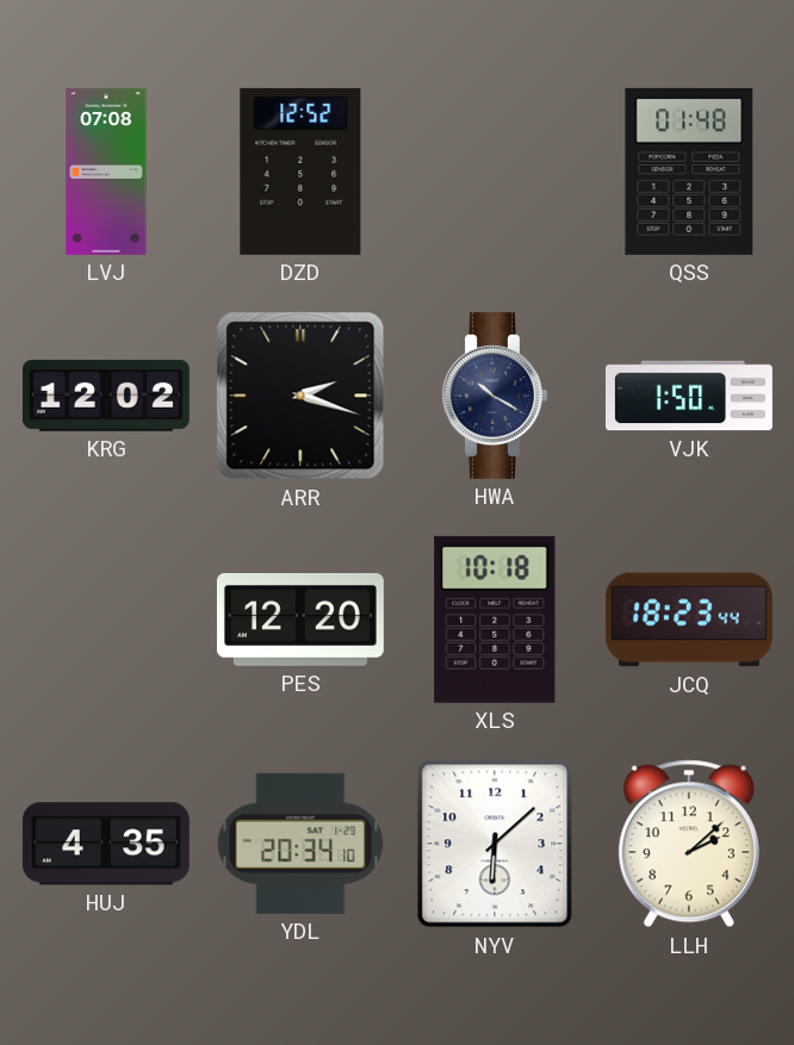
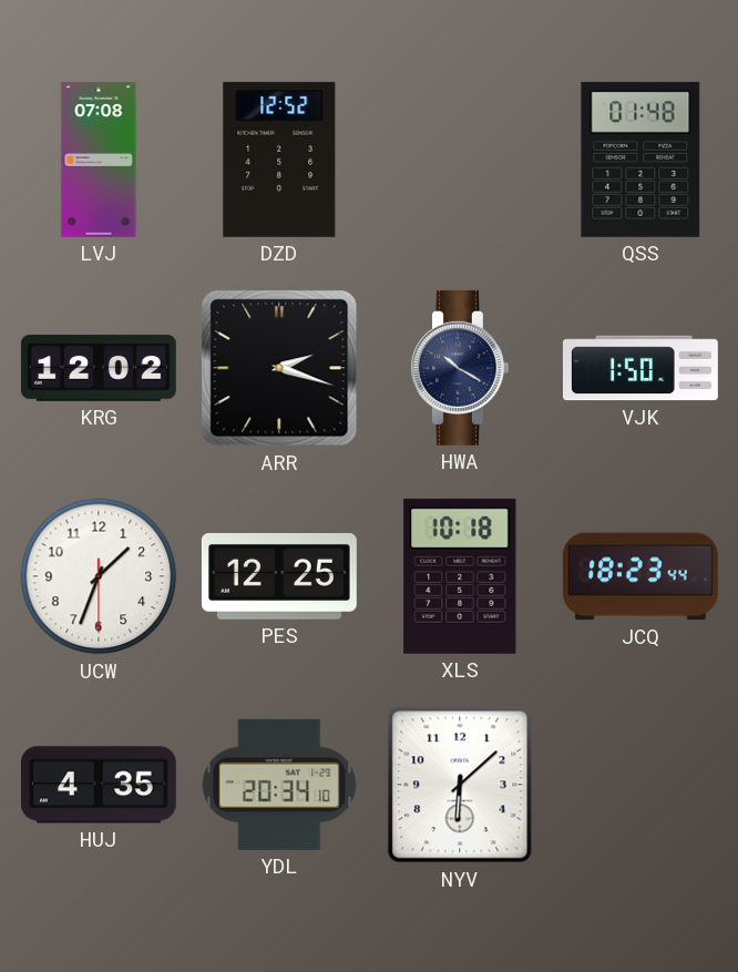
UCW: none -> 1:33 (99, 576)
PES: 12:20 -> 12:25 (279, 576)
LLH: 2:08 -> none (689, 844)
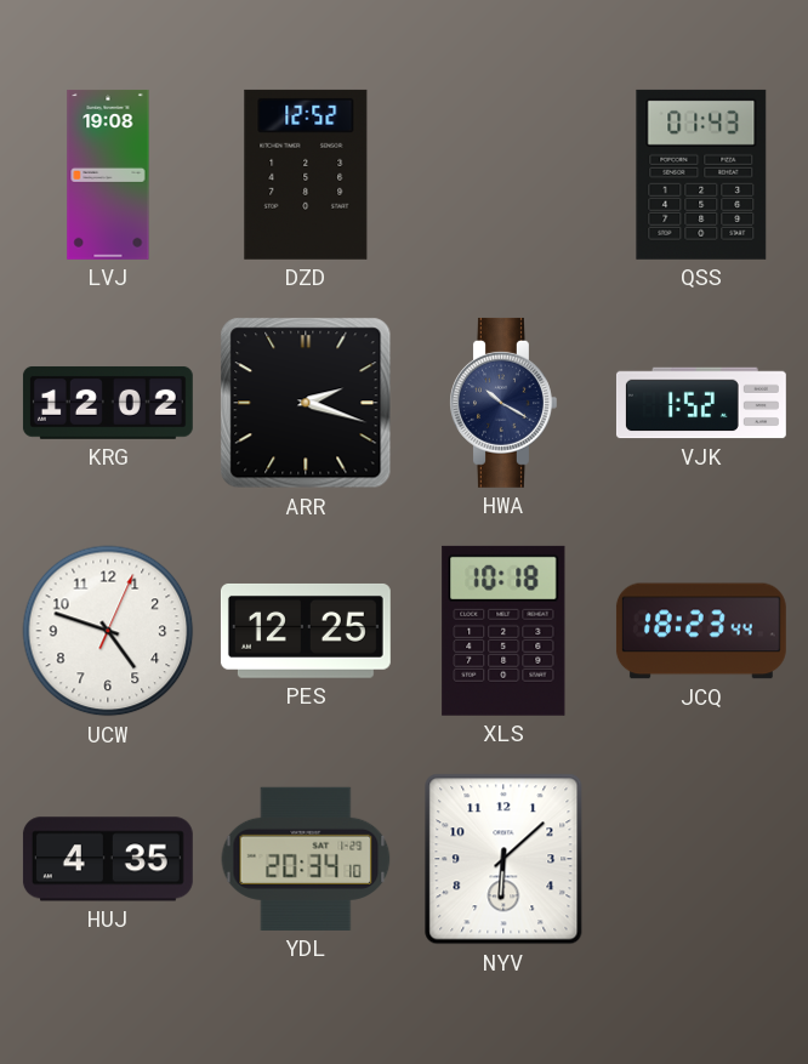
LVJ: 07:08 -> 19:08 (108, 175)
QSS: 01:48 -> 01:43 (701, 175)
VJK: 1:50 -> 1:52 (701, 403)
UCW: 1:33 -> 4:48 (108, 631)
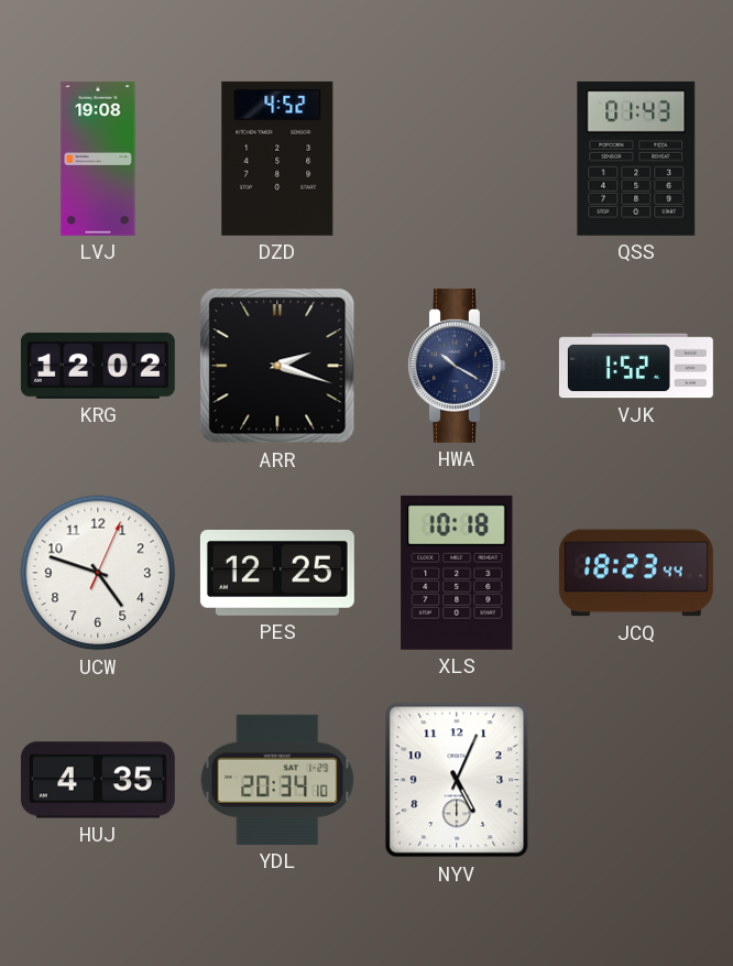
DZD: 12:52 -> 4:52 (277, 159)
NYV: 6:08 -> 5:04 (457, 780)
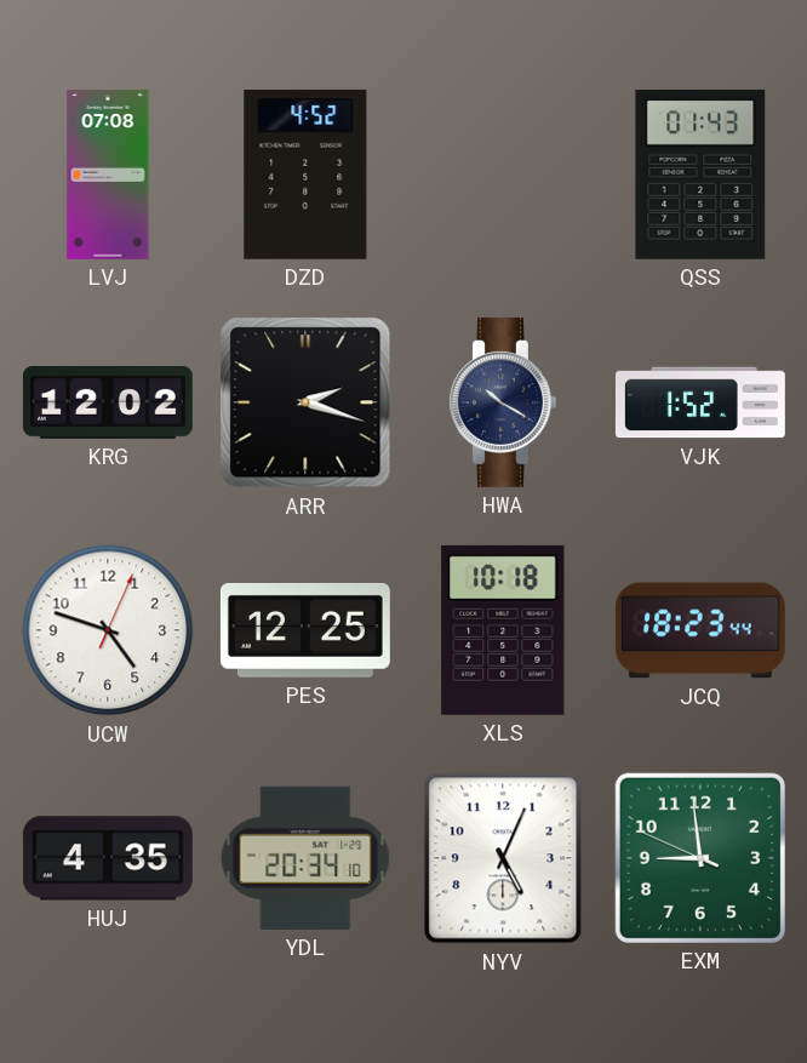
LVJ: 19:08 -> 07:08 (108, 175)
EXM: none -> 8:58 (700, 858)
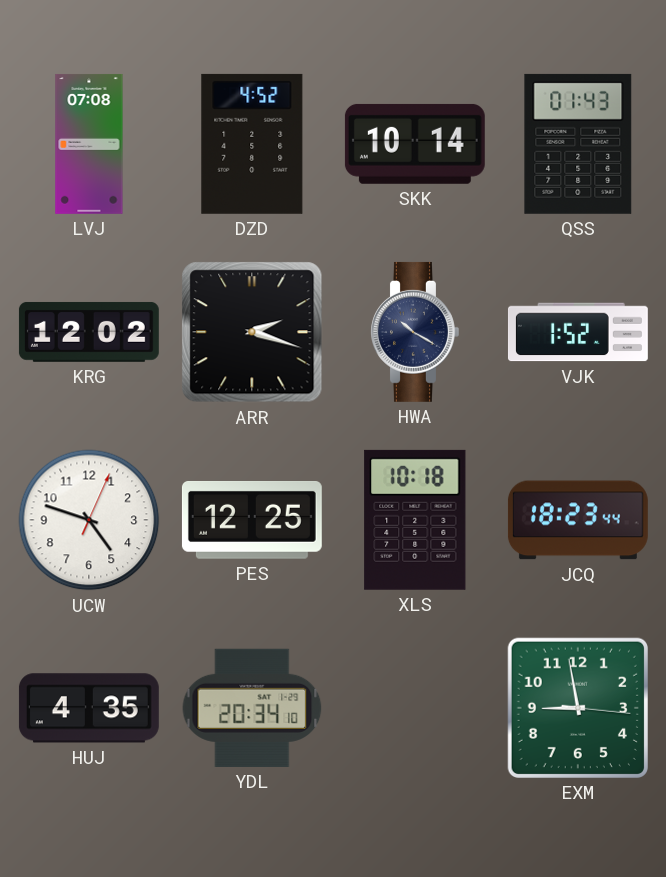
SKK: none -> 10:14 (415, 144)
NYV: 5:04 -> none (503, 858)
EXM: 8:58:49 -> 8:58:16 (578, 708)
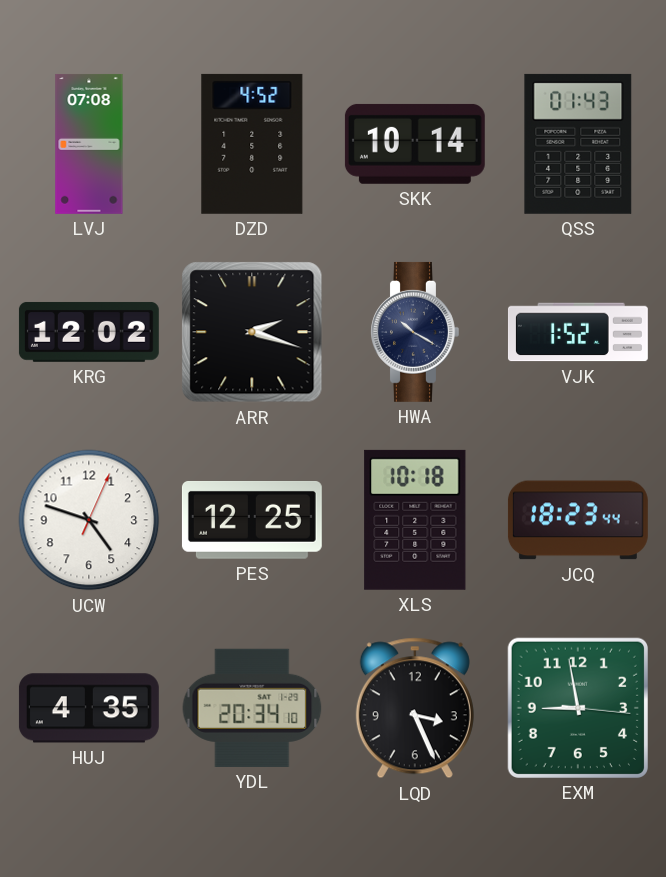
LQD: none -> 3:26 (415, 708)
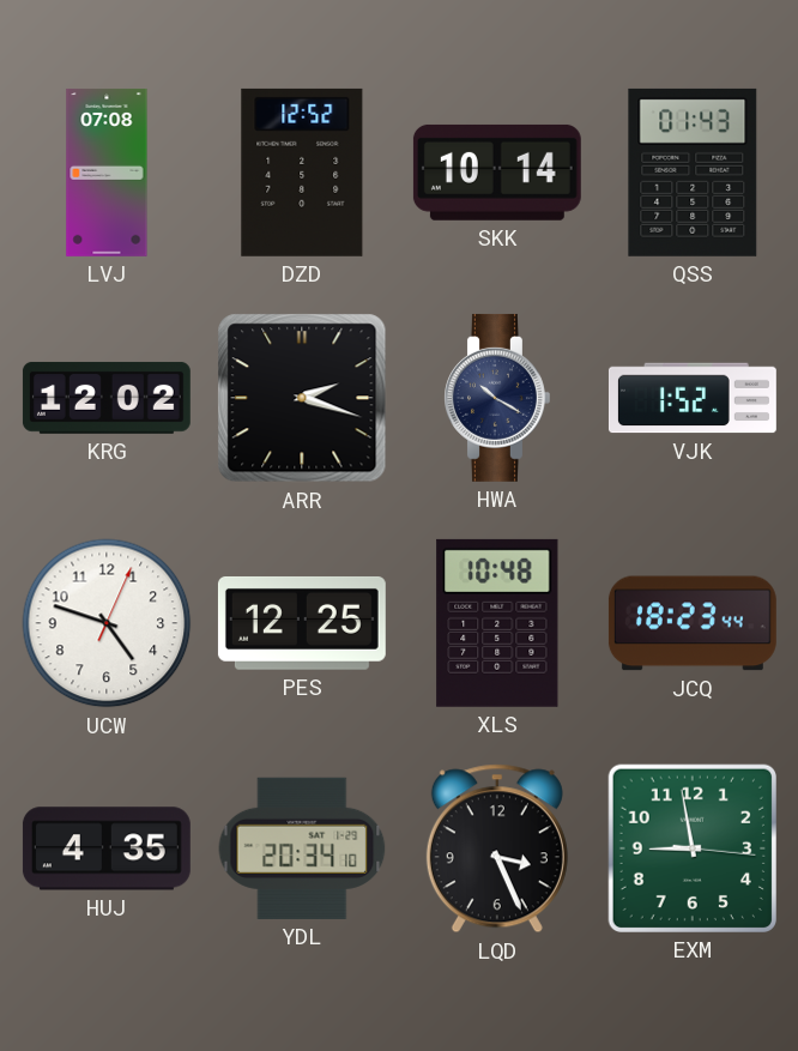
DZD: 4:52 -> 12:52 (302, 173)
XLS: 10:18 -> 10:48 (497, 623)
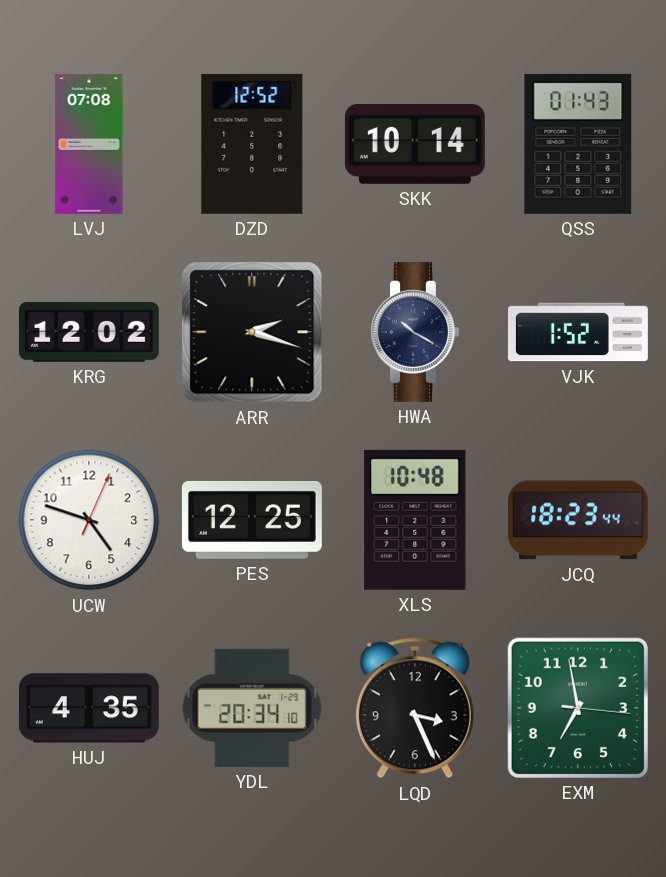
EXM: 8:58 -> 6:58 (578, 708)
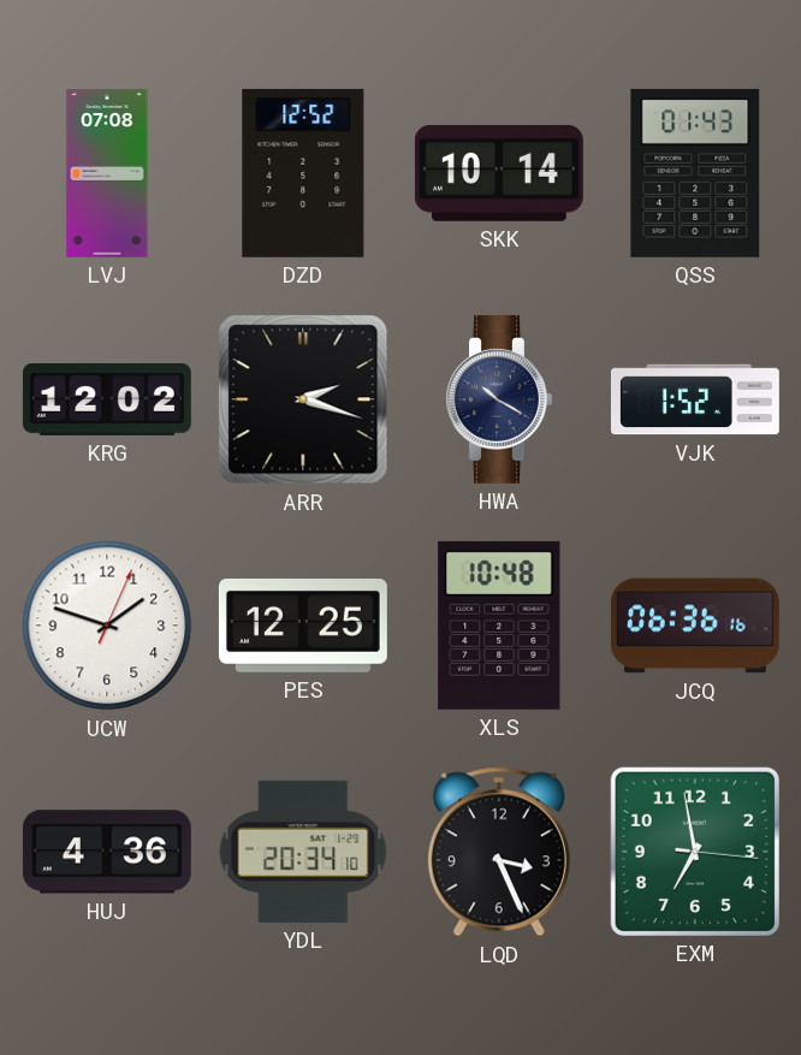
UCW: 4:48 -> 1:48 (107, 626)
JCQ: 18:23 -> 06:36 (695, 626)
HUJ: 4:35 -> 4:36 (107, 852)
